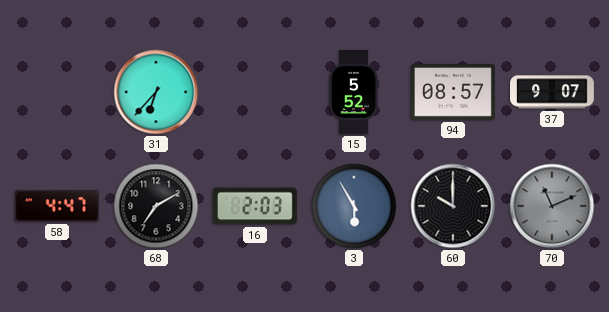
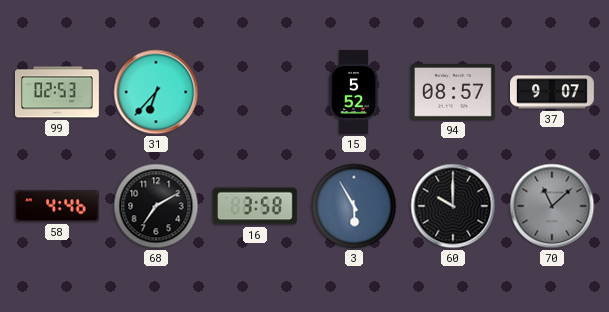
99: none -> 02:53 (57, 92)
58: 4:47 -> 4:46 (57, 206)
16: 2:03 -> 3:58 (255, 206)
70: 11:11 -> 11:08 (552, 206)
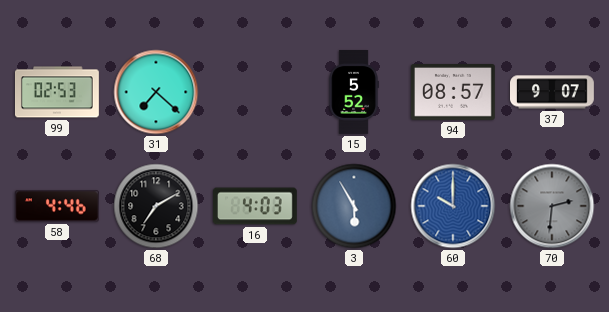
31: 6:37 -> 7:22 (156, 92)
16: 3:58 -> 4:03 (255, 206)
60 dial: black -> blue (453, 206)
70: 11:08 -> 2:31 (552, 206)
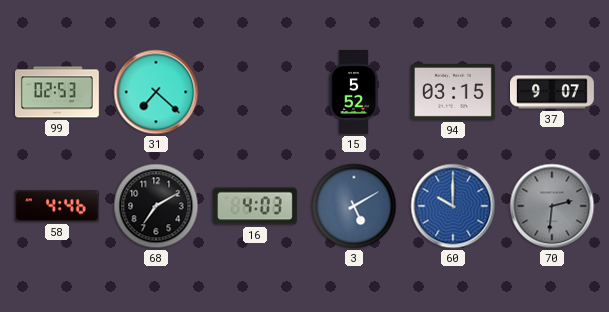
94: 08:57 -> 03:15 (453, 93)
3: 5:55 -> 5:10 (354, 206)
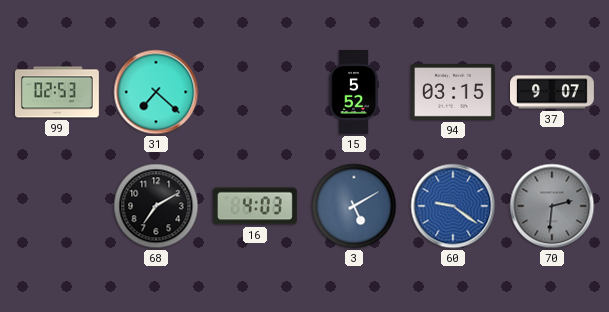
58: 4:46 -> none (57, 206)
60: 10:00 -> 9:21 (453, 206)
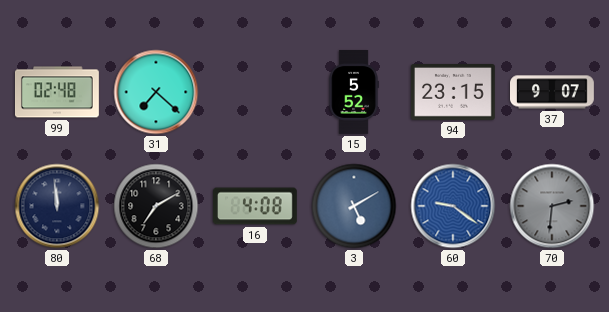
99: 02:53 -> 02:48 (57, 92)
94: 03:15 -> 23:15 (453, 93)
80: none -> 11:59 (57, 206)
16: 4:03 -> 4:08 (255, 206)
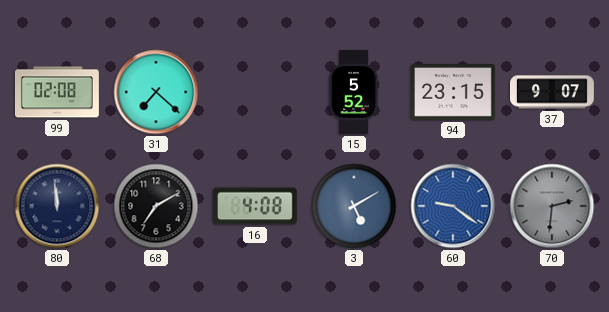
99: 02:48 -> 02:08 (57, 92)
